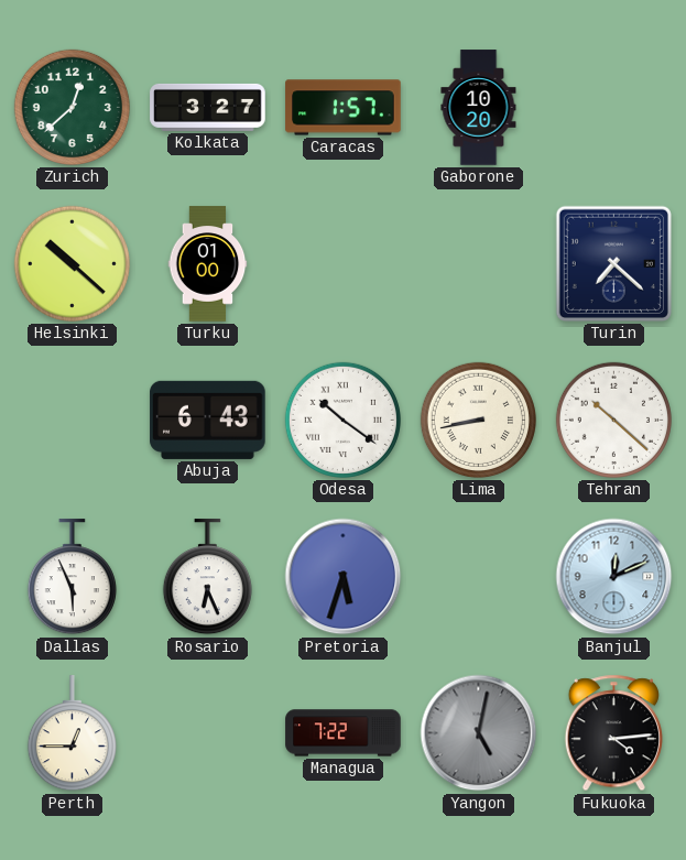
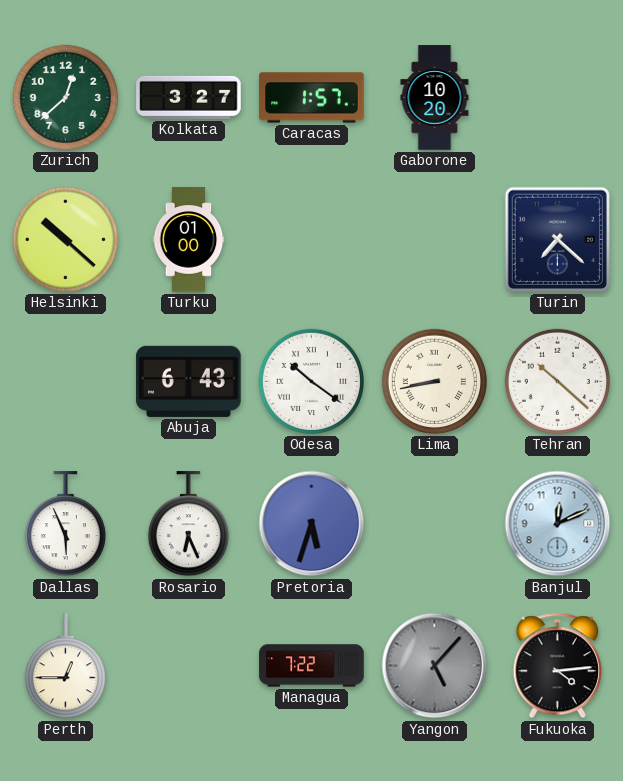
Yangon: 5:02 -> 5:07 (435, 666)
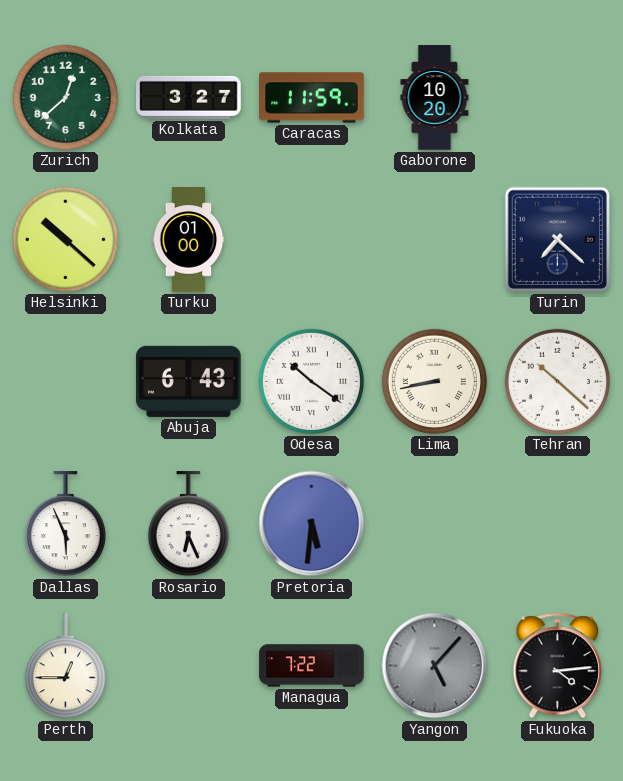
Caracas: 1:57 -> 11:59 (312, 98)
Pretoria: 5:33 -> 5:31 (312, 524)
Banjul: 12:11 -> none (558, 524)
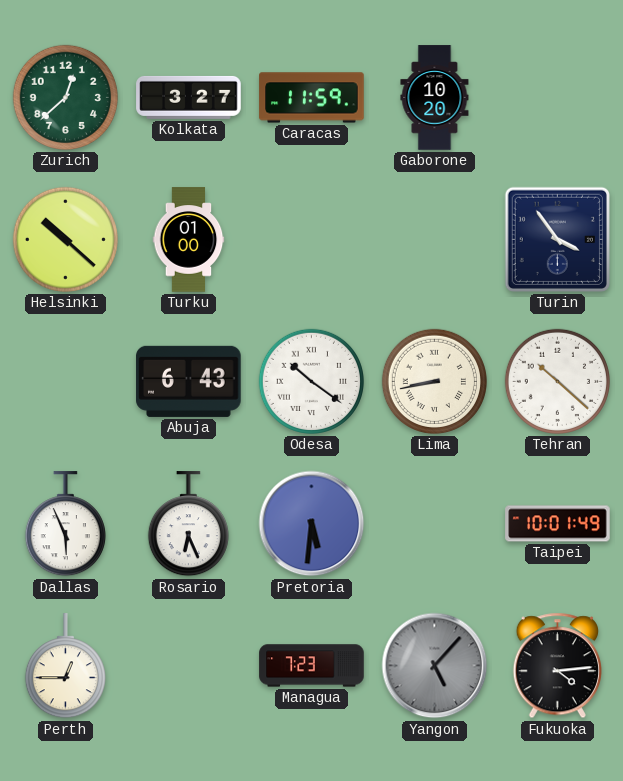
Turin: 7:22 -> 3:54 (557, 239)
Taipei: none -> 10:01 (558, 524)
Managua: 7:22 -> 7:23 (312, 666)
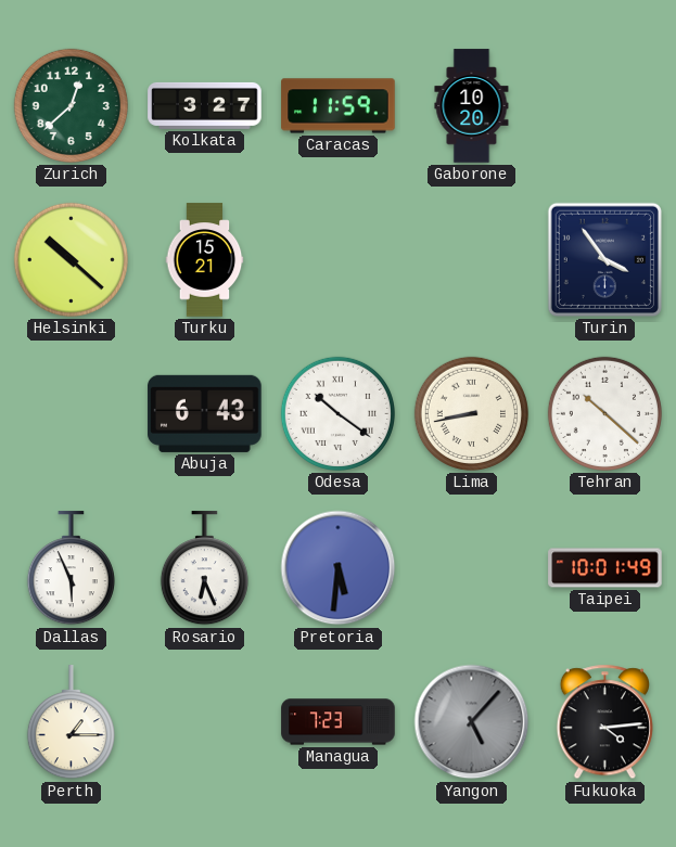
Turku: 01:00 -> 15:21 (205, 260)
Perth: 12:45 -> 1:15 (71, 722)
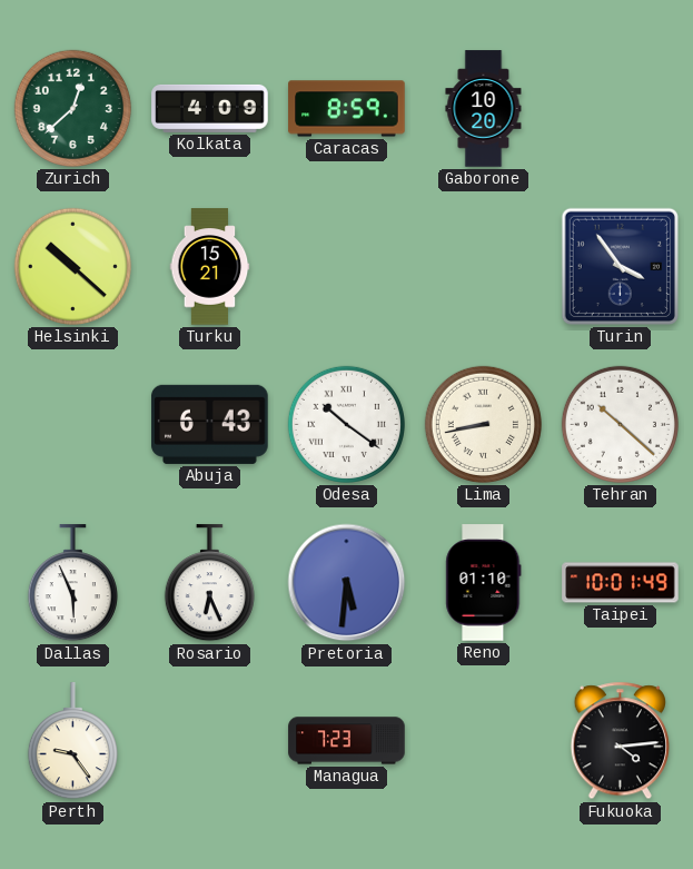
Kolkata: 3:27 -> 4:09 (210, 108)
Caracas: 11:59 -> 8:59 (347, 109)
Reno: none -> 01:10 (484, 583)
Perth: 1:15 -> 9:24 (72, 741)
Yangon: 5:07 -> none (472, 722)
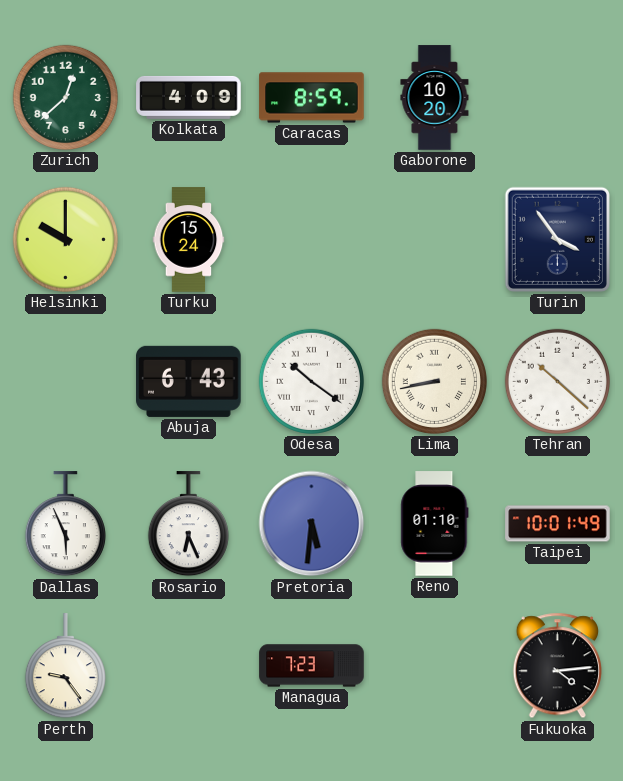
Helsinki: 10:22 -> 10:00 (65, 239)
Turku: 15:21 -> 15:24 (189, 240)
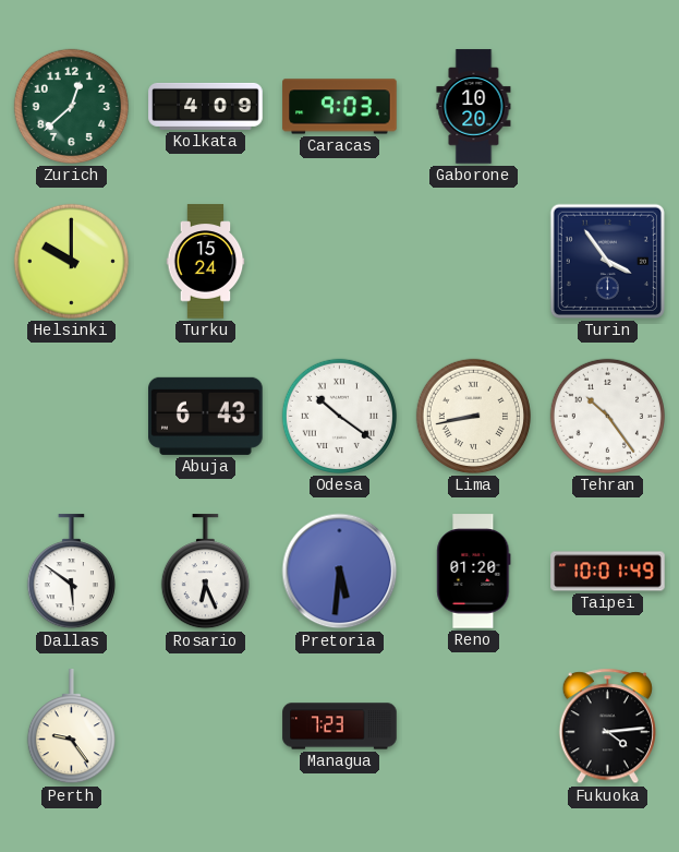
Caracas: 8:59 -> 9:03 (340, 107)
Tehran: 10:22 -> 10:24 (607, 416)
Dallas: 5:56 -> 5:51 (71, 572)
Reno: 01:10 -> 01:20 (474, 572)
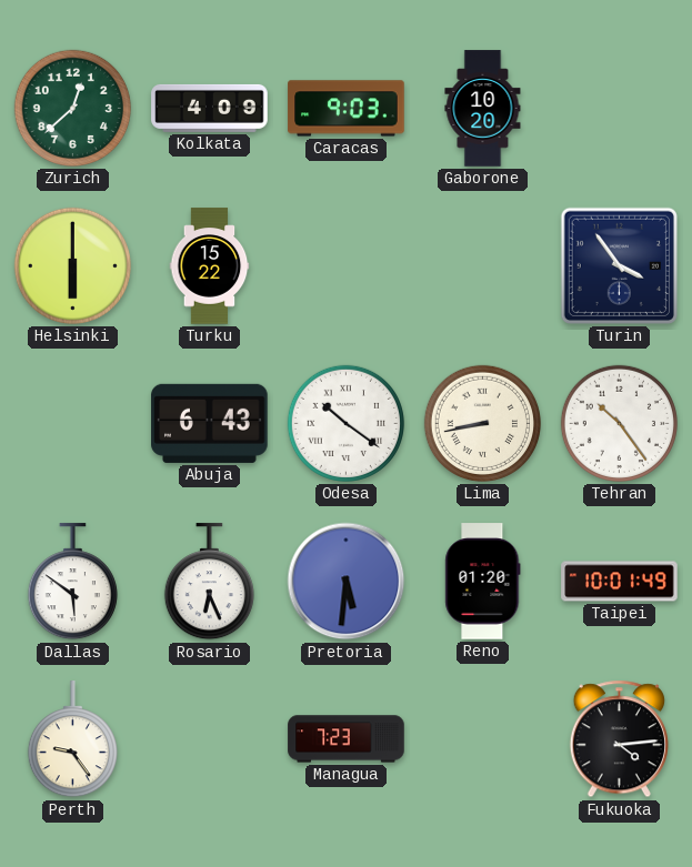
Helsinki: 10:00 -> 6:00 (72, 265)
Turku: 15:24 -> 15:22 (210, 266)
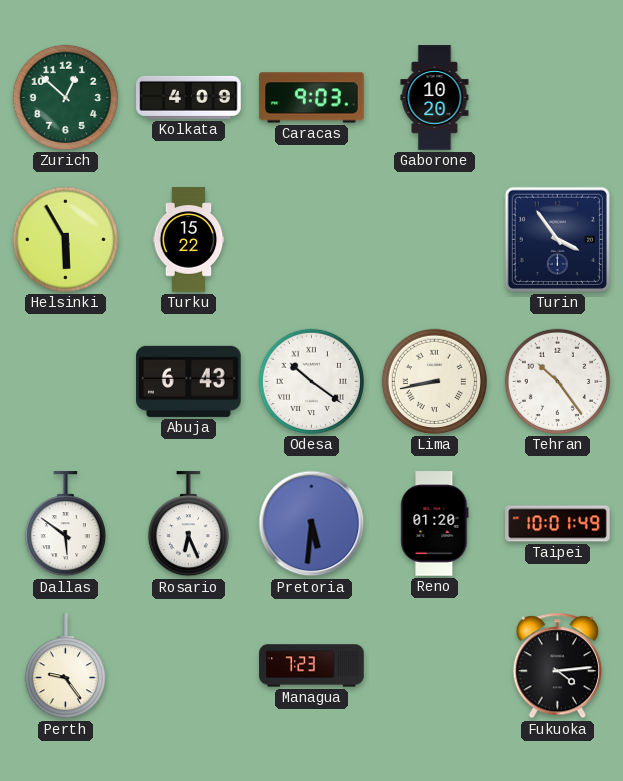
Zurich: 12:38 -> 12:52 (65, 97)
Helsinki: 6:00 -> 5:55 (65, 239)
